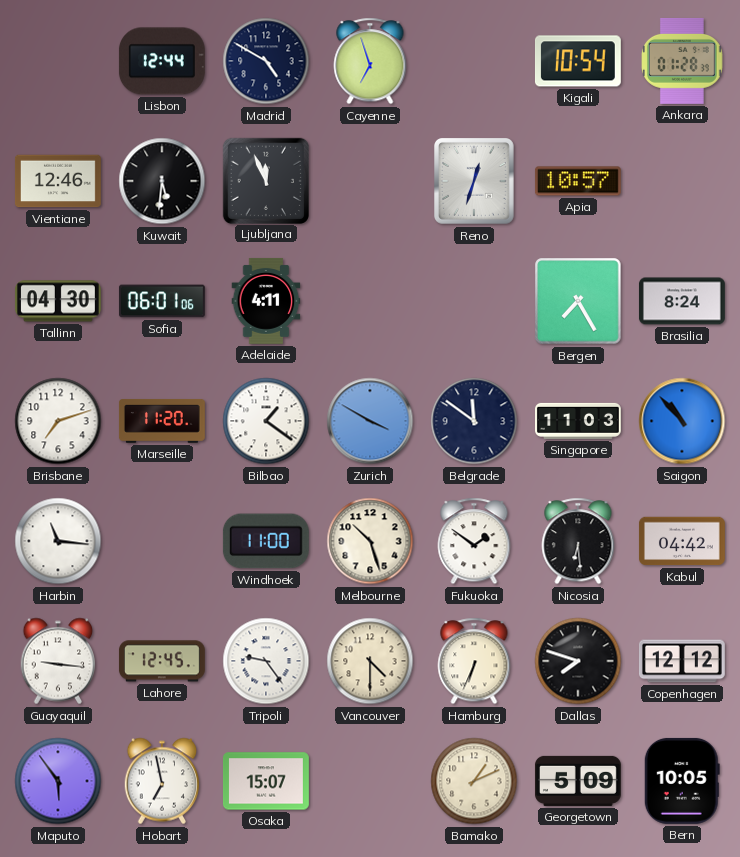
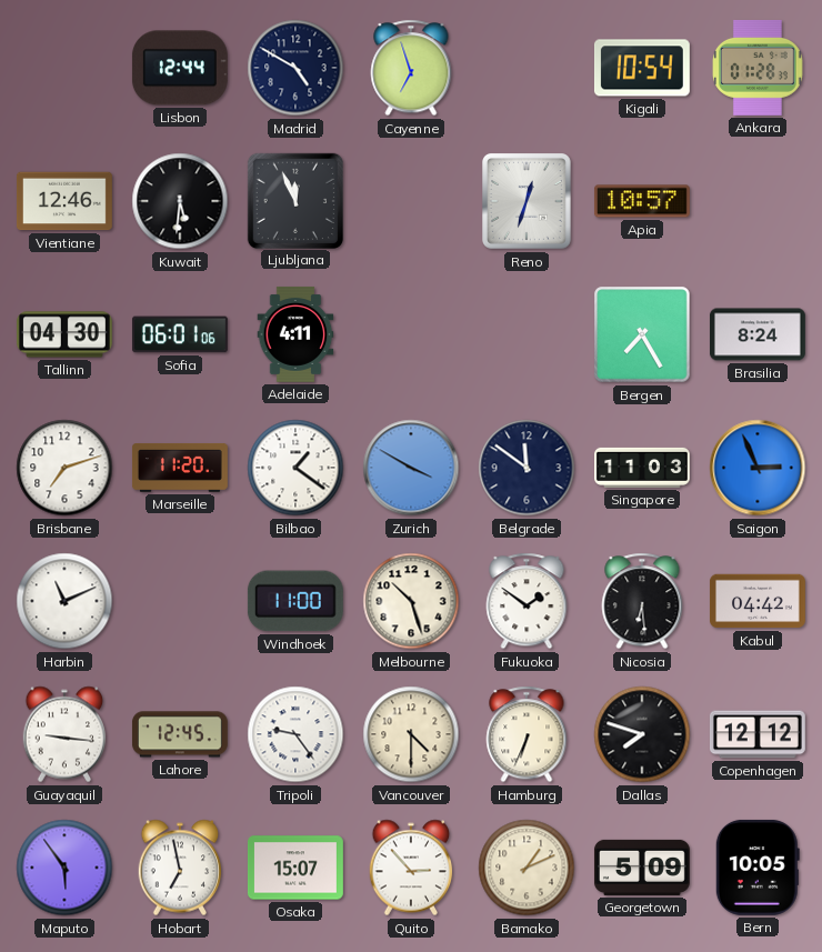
Saigon: 10:53 -> 2:56 (758, 468)
Harbin: 11:16 -> 11:11 (64, 601)
Quito: none -> 2:53 (411, 868)
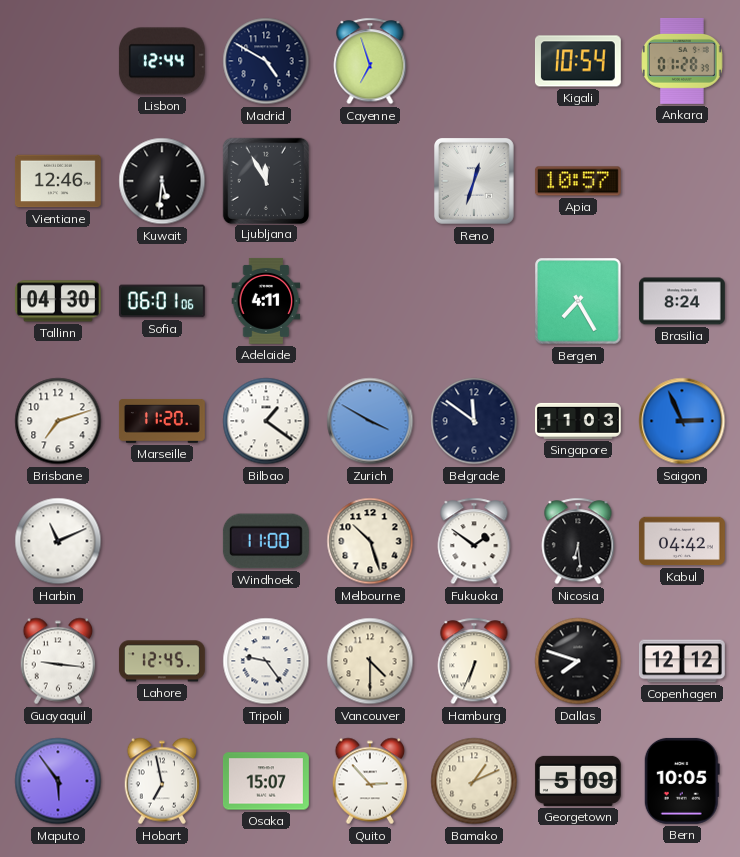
Ljubljana: 11:56 -> 11:55 (265, 180)
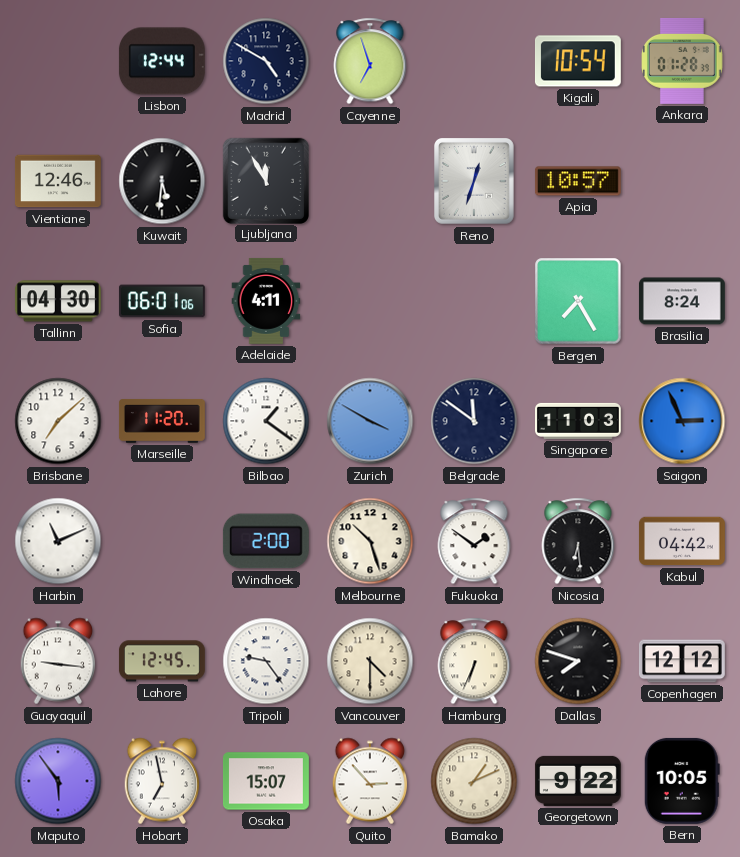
Brisbane: 7:12 -> 7:08 (58, 421)
Windhoek: 11:00 -> 2:00 (266, 541)
Georgetown: 5:09 -> 9:22 (578, 781)
